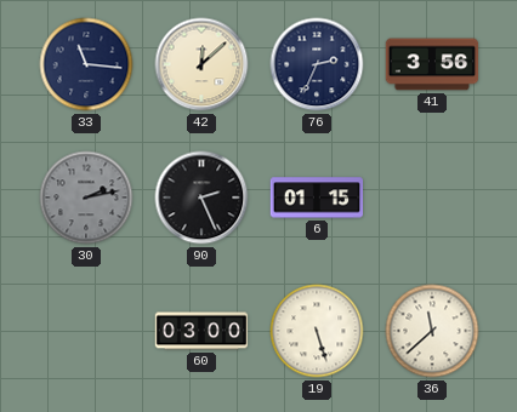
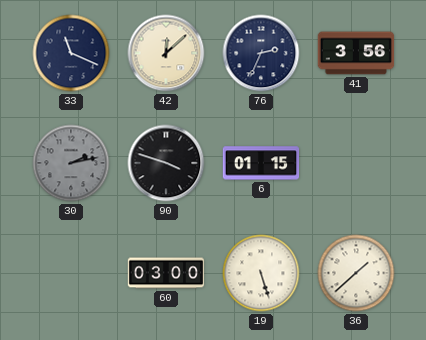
33: 11:16 -> 11:19 (71, 53)
90: 2:26 -> 3:48 (166, 163)
36: 11:38 -> 1:38 (356, 273)
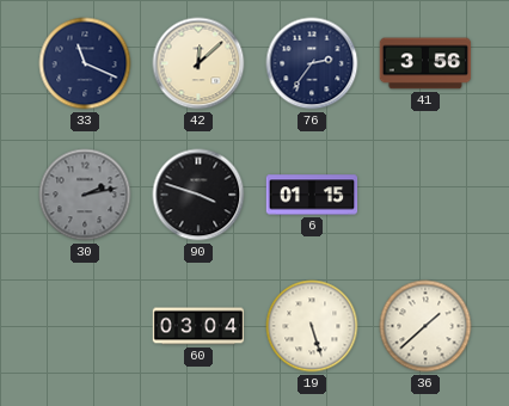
76: 2:34 -> 2:36 (312, 63)
60: 03:00 -> 03:04 (198, 326)
